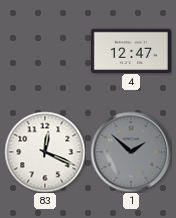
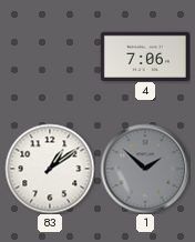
4: 12:47 -> 7:06 (145, 56)
83: 12:19 -> 1:09 (50, 169)
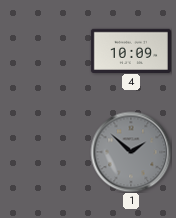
4: 7:06 -> 10:09 (131, 50)
83: 1:09 -> none (50, 169)
